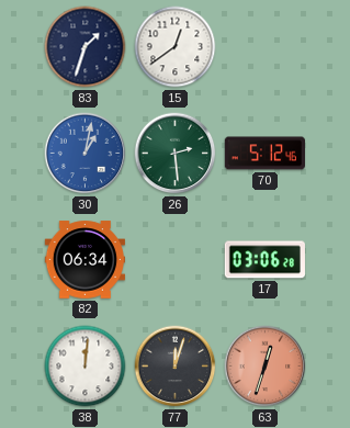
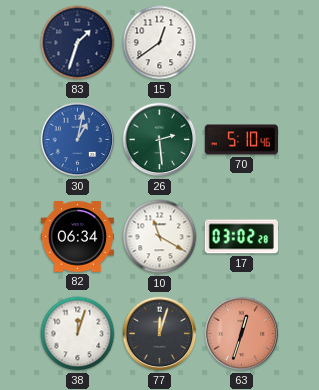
70: 5:12 -> 5:10 (241, 140)
10: none -> 11:20 (160, 237)
17: 03:06 -> 03:02 (241, 237)
38: 12:01 -> 12:03 (78, 334)
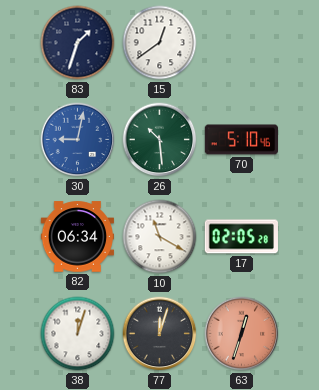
30: 1:02 -> 9:02 (78, 140)
26: 2:29 -> 10:29 (160, 140)
17: 03:02 -> 02:05 (241, 237)
